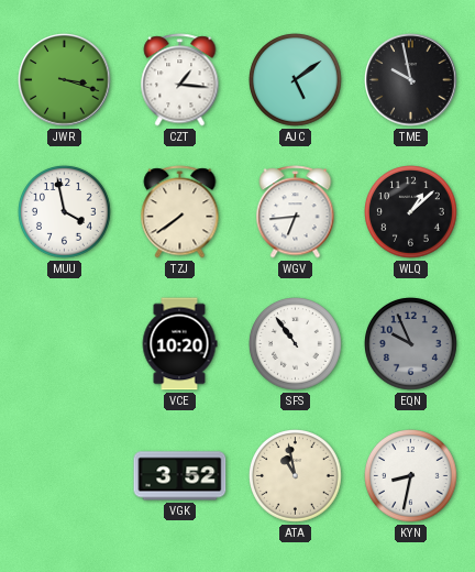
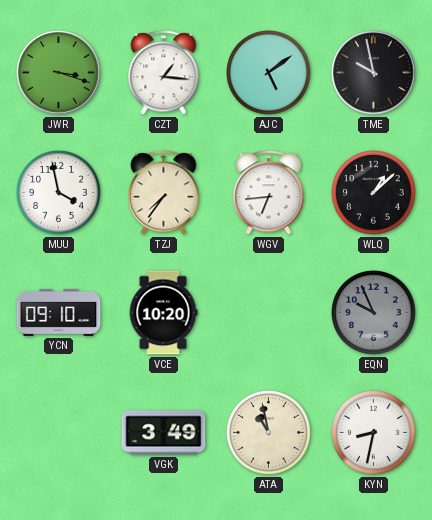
TZJ: 7:39 -> 7:36 (164, 193)
YCN: none -> 09:10 (59, 312)
SFS: 10:54 -> none (296, 344)
VGK: 3:52 -> 3:49 (164, 433)
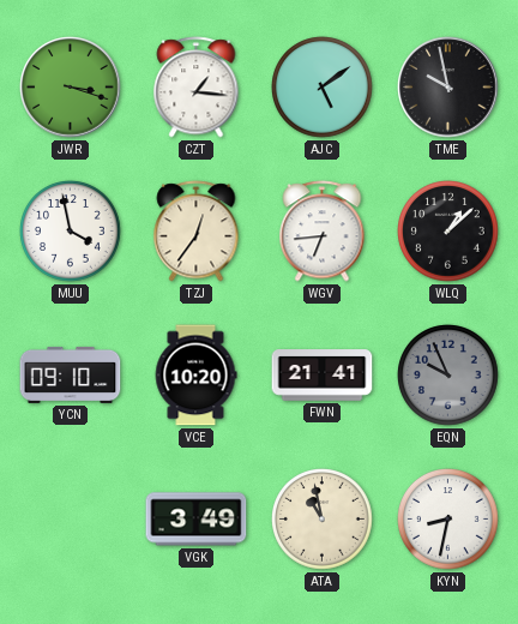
TZJ: 7:36 -> 12:36 (197, 232)
FWN: none -> 21:41 (323, 376)
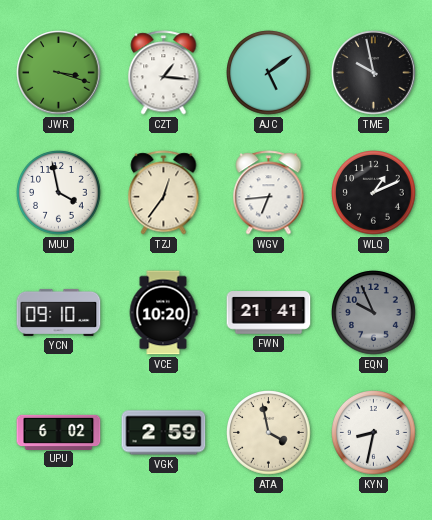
WLQ: 1:08 -> 1:11 (374, 193)
UPU: none -> 6:02 (59, 432)
VGK: 3:49 -> 2:59 (164, 433)
ATA: 10:58 -> 3:58 (269, 433)
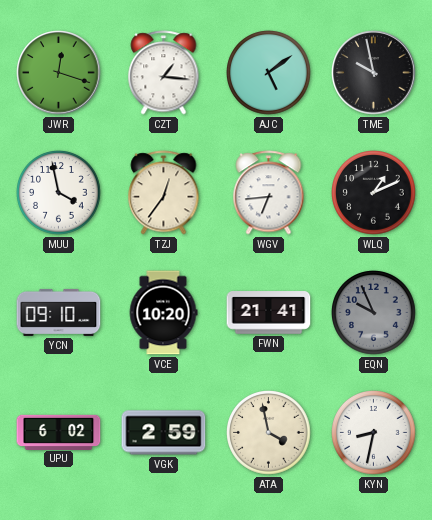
JWR: 3:18 -> 12:18 (59, 73)
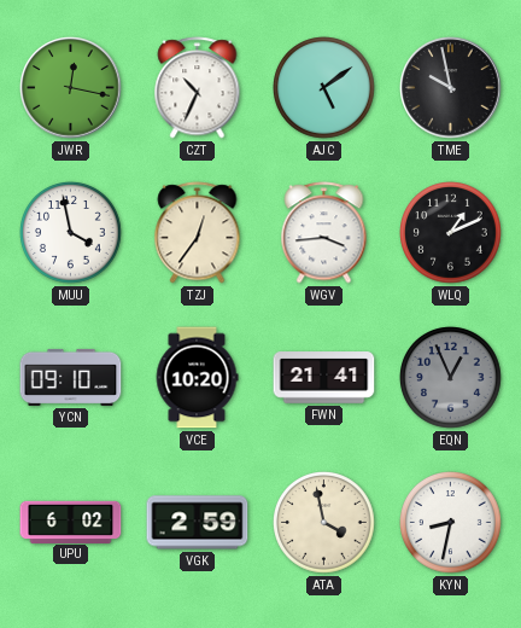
JWR: 12:18 -> 12:17 (71, 88)
CZT: 1:16 -> 10:34 (198, 88)
WGV: 6:44 -> 3:44 (324, 233)
EQN: 9:56 -> 12:56 (451, 378)
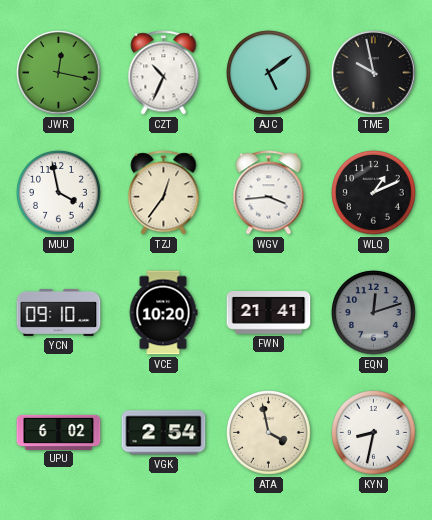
EQN: 12:56 -> 12:12 (374, 313)
VGK: 2:59 -> 2:54 (164, 433)
